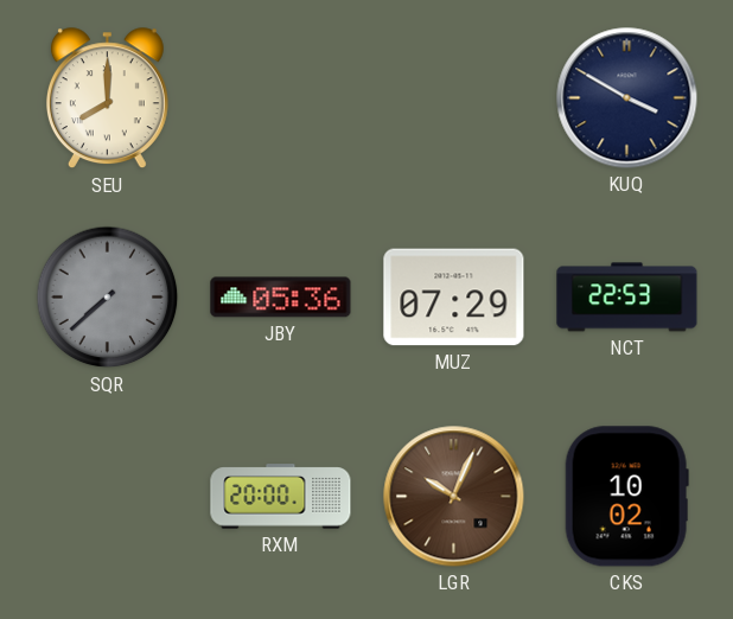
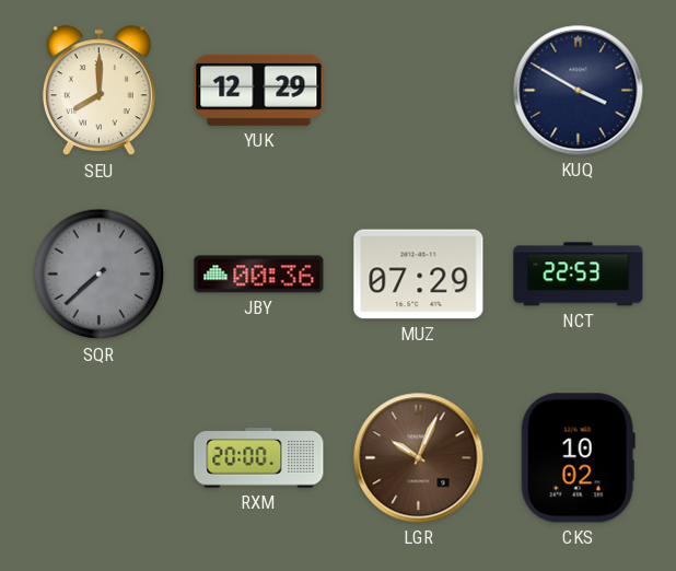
YUK: none -> 12:29 (259, 90)
JBY: 05:36 -> 00:36 (259, 275)
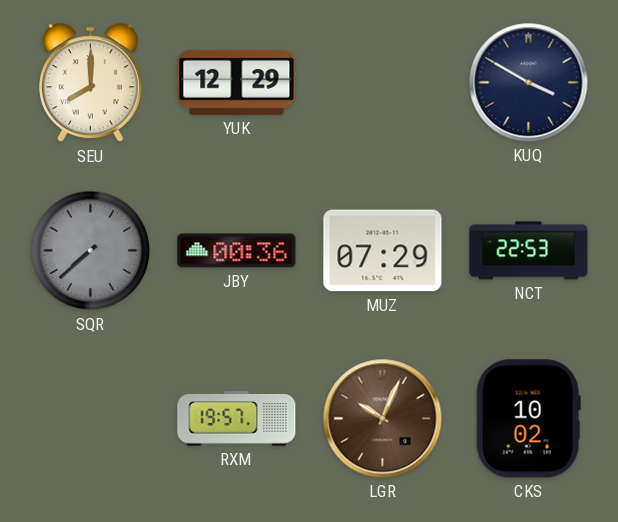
RXM: 20:00 -> 19:57 (237, 419)
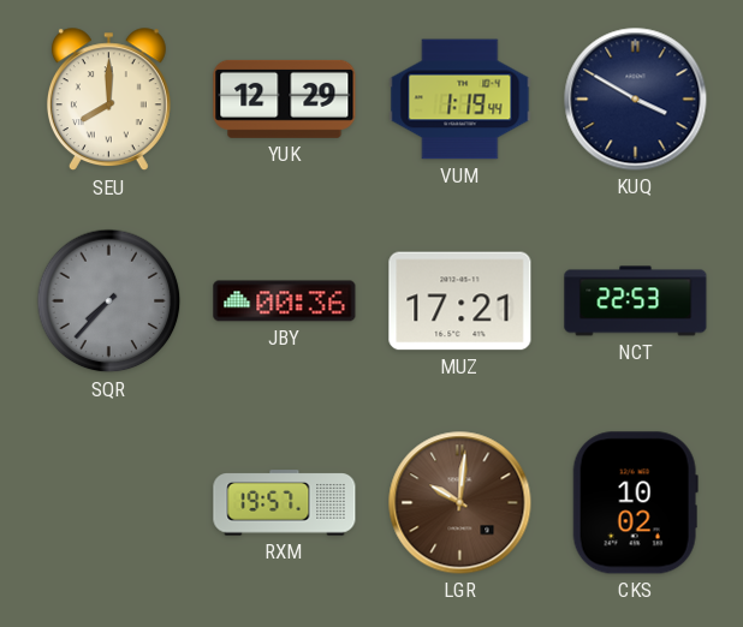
VUM: none -> 1:19 (460, 100)
SQR: 7:38 -> 7:37 (109, 301)
MUZ: 07:29 -> 17:21 (460, 301)
LGR: 10:04 -> 10:01 (460, 503)
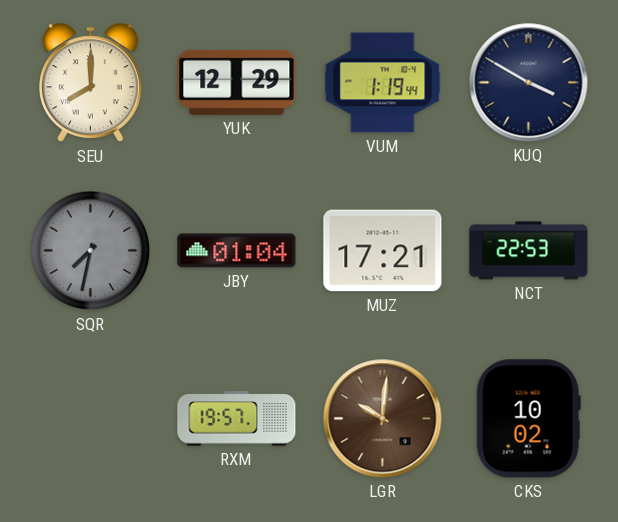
SQR: 7:37 -> 7:32 (91, 251)
JBY: 00:36 -> 01:04 (237, 251)
